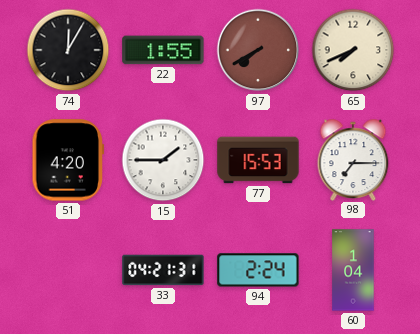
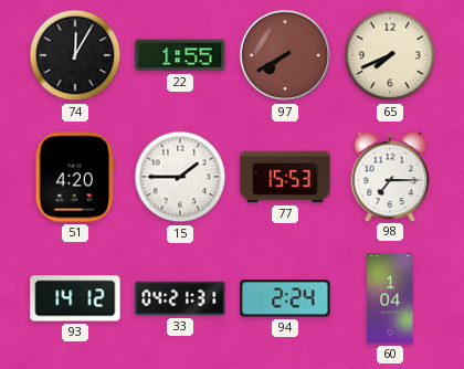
93: none -> 14:12 (75, 298)
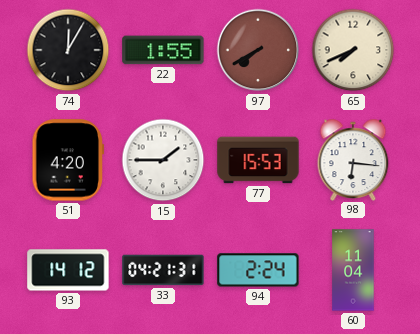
98: 7:15 -> 6:16 (353, 159)
60: 1:04 -> 11:04 (353, 270)
